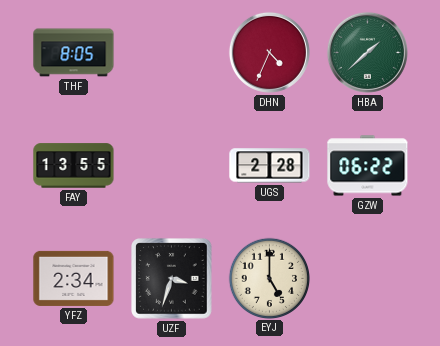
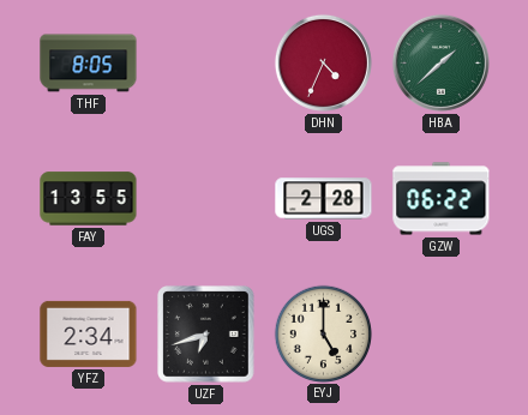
UZF: 3:33 -> 6:42 (206, 335)
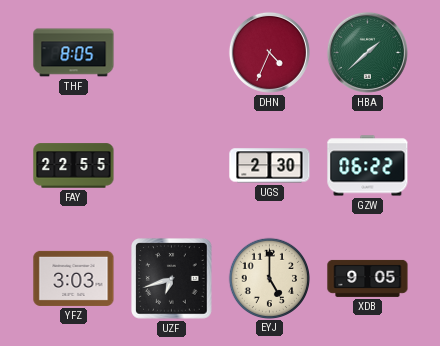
FAY: 13:55 -> 22:55 (74, 166)
UGS: 2:28 -> 2:30 (270, 166)
YFZ: 2:34 -> 3:03 (74, 278)
XDB: none -> 9:05 (368, 278)
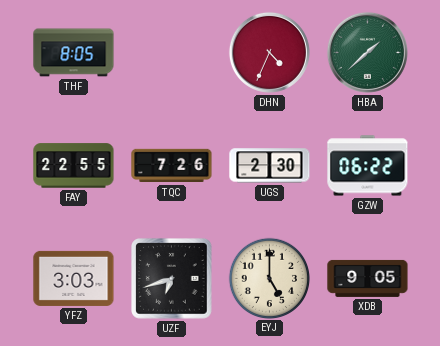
TQC: none -> 7:26 (172, 166)
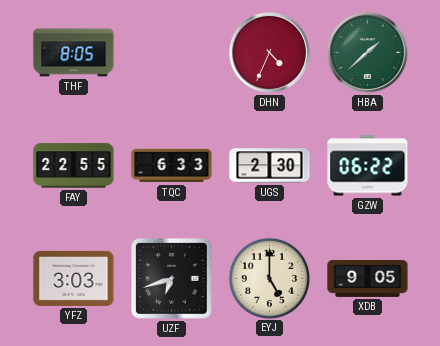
TQC: 7:26 -> 6:33 (172, 166)
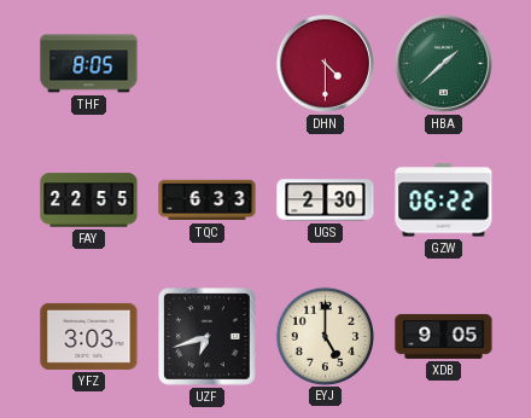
DHN: 4:34 -> 4:30 (325, 63)
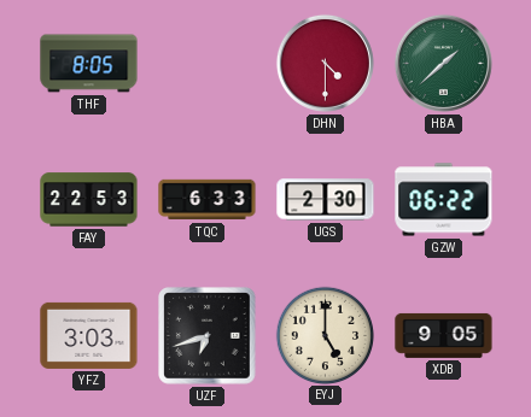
FAY: 22:55 -> 22:53 (89, 200)
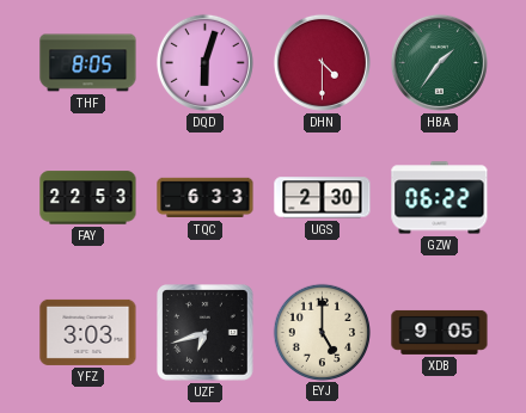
DQD: none -> 6:03 (204, 62)
HBA: 1:38 -> 1:36 (439, 62)
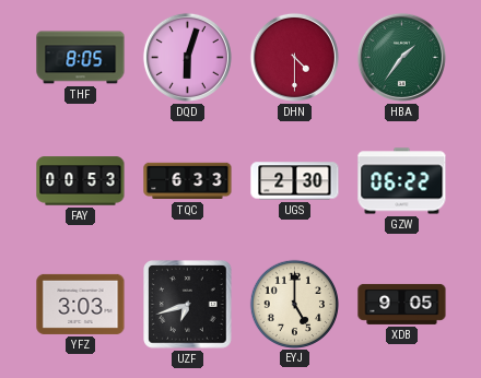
FAY: 22:53 -> 00:53 (81, 181)
